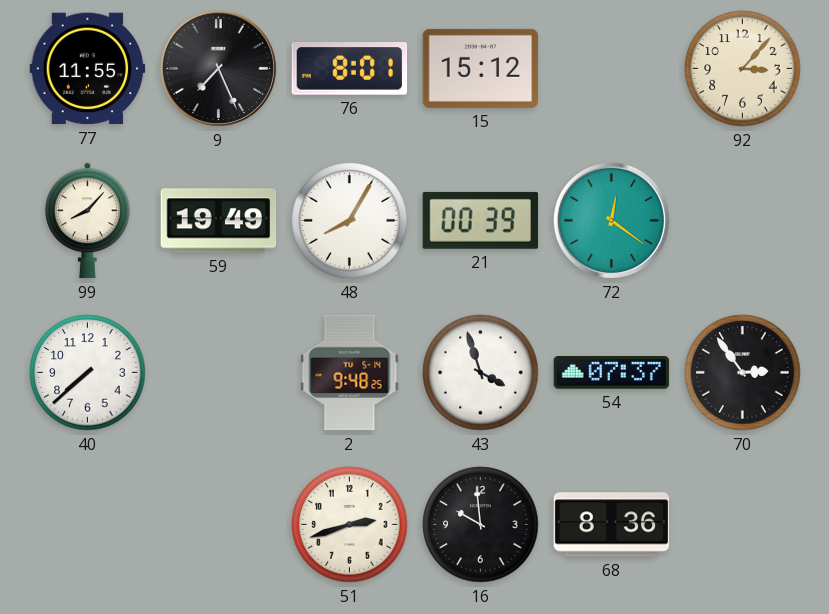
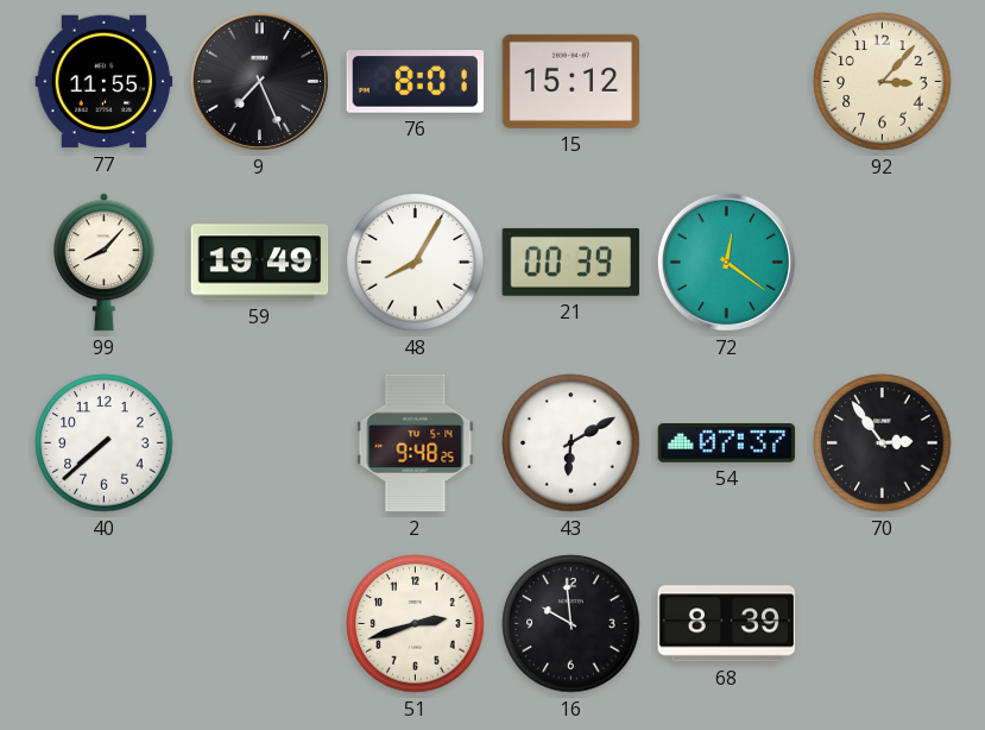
43: 3:57 -> 6:10 (572, 443)
68: 8:36 -> 8:39 (727, 624)
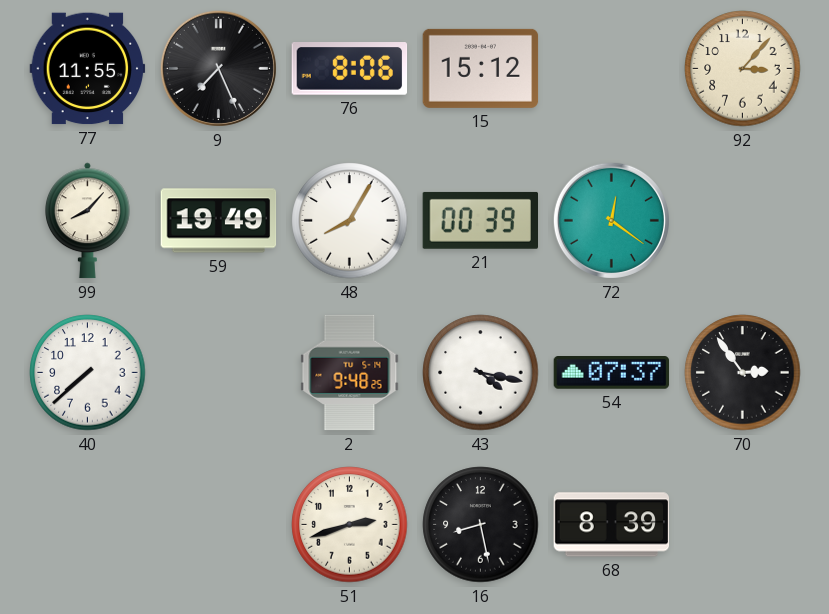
76: 8:01 -> 8:06 (350, 69)
43: 6:10 -> 4:17 (481, 373)
16: 9:59 -> 8:28 (481, 525)
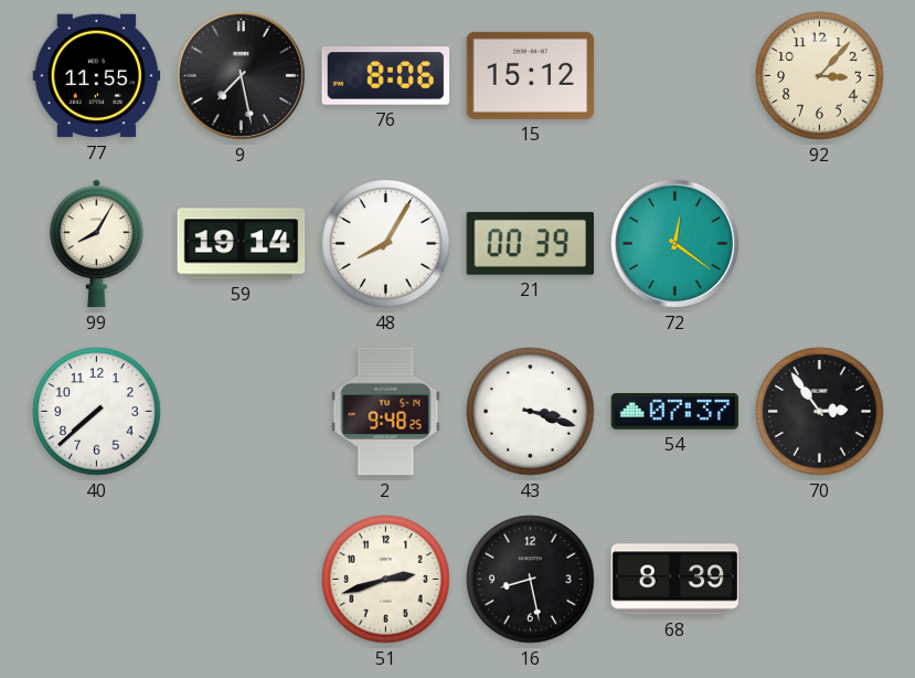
9: 7:26 -> 7:28 (241, 75)
99: 8:07 -> 8:05 (97, 244)
59: 19:49 -> 19:14 (242, 244)
43: 4:17 -> 3:18 (531, 412)
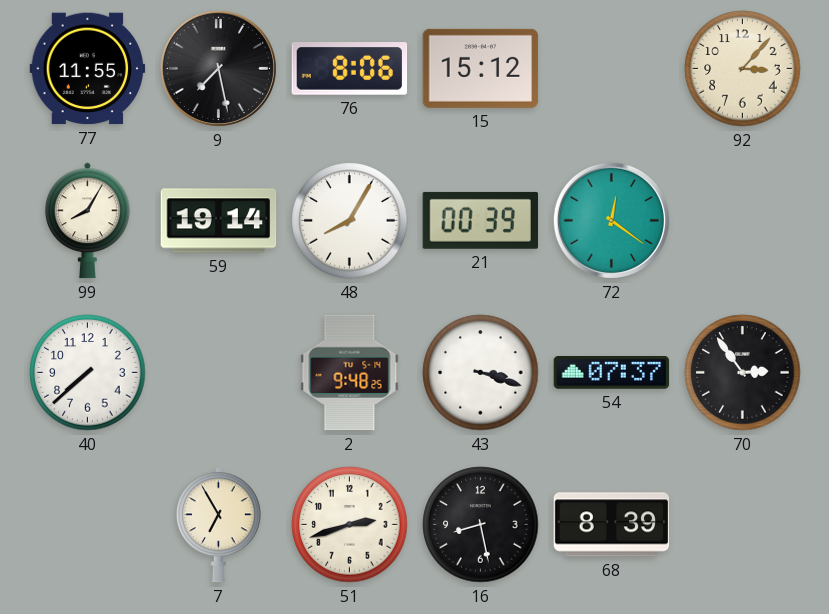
7: none -> 6:55 (219, 525)
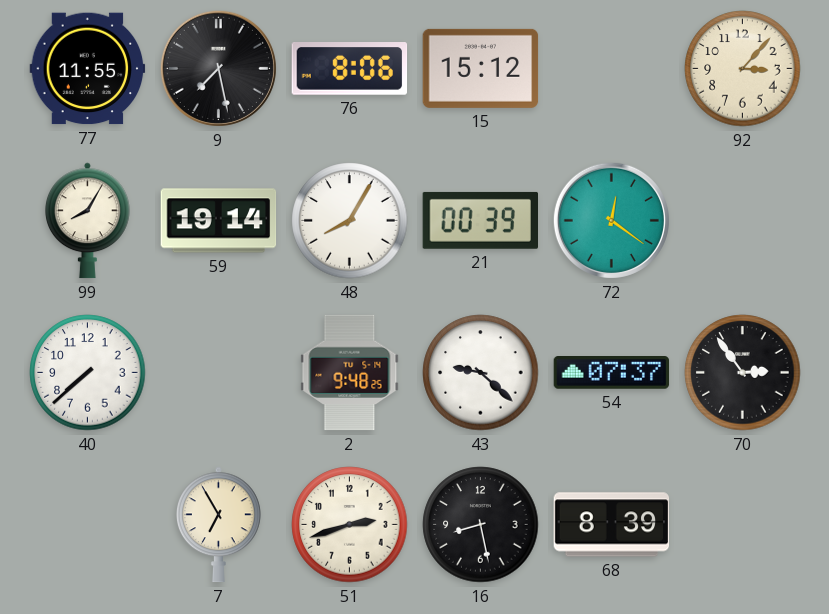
43: 3:18 -> 9:22 (481, 373)
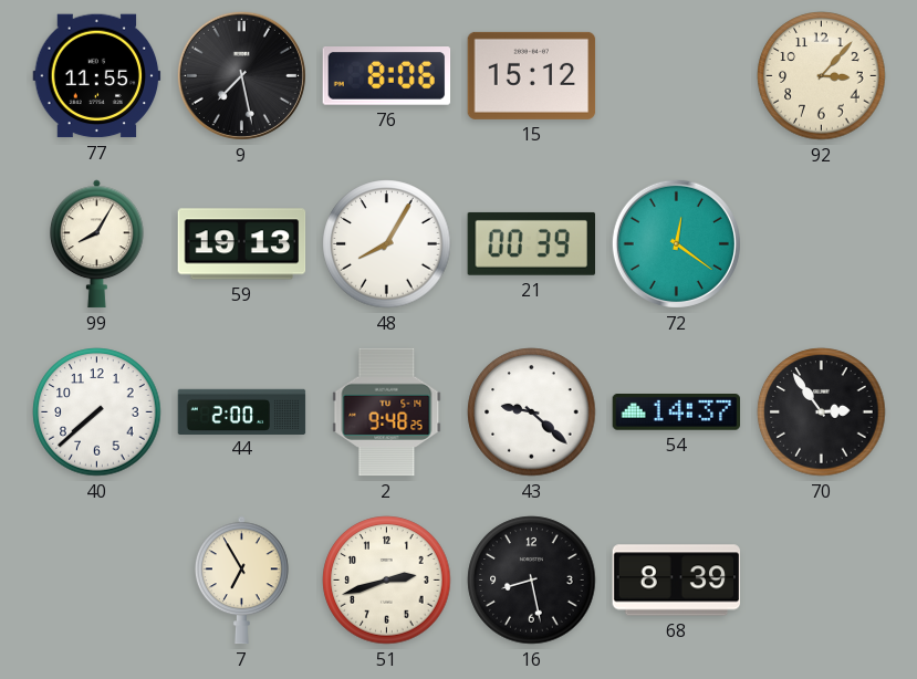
59: 19:14 -> 19:13 (242, 244)
44: none -> 2:00 (242, 411)
54: 07:37 -> 14:37 (677, 412)
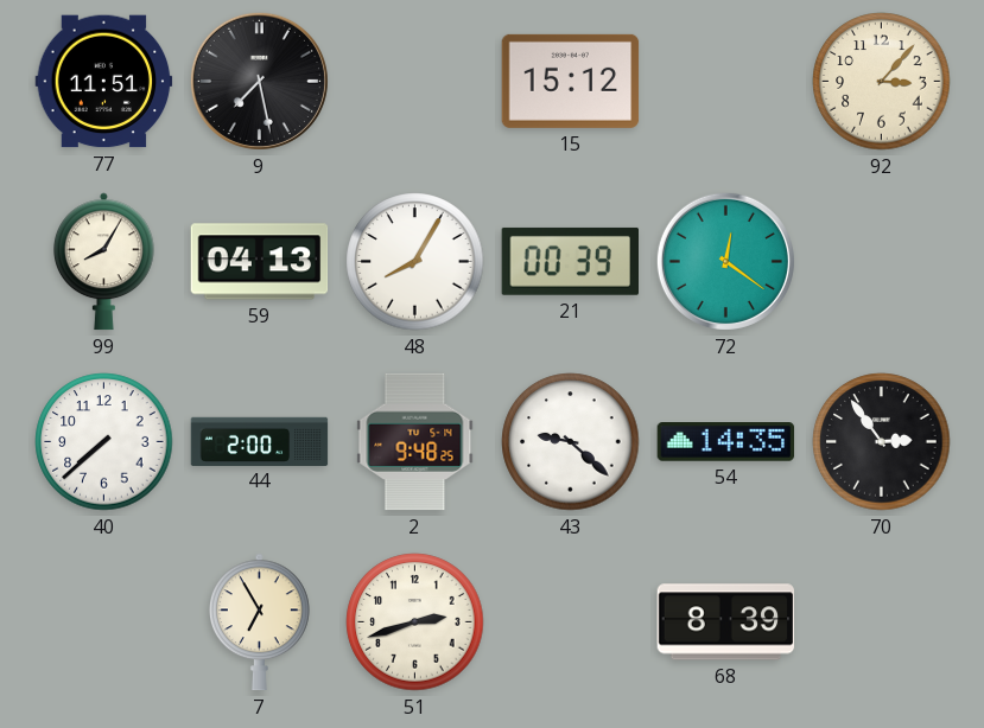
77: 11:55 -> 11:51 (104, 82)
76: 8:06 -> none (387, 76)
59: 19:13 -> 04:13 (260, 262)
54: 14:37 -> 14:35 (726, 442)
16: 8:28 -> none (532, 581)
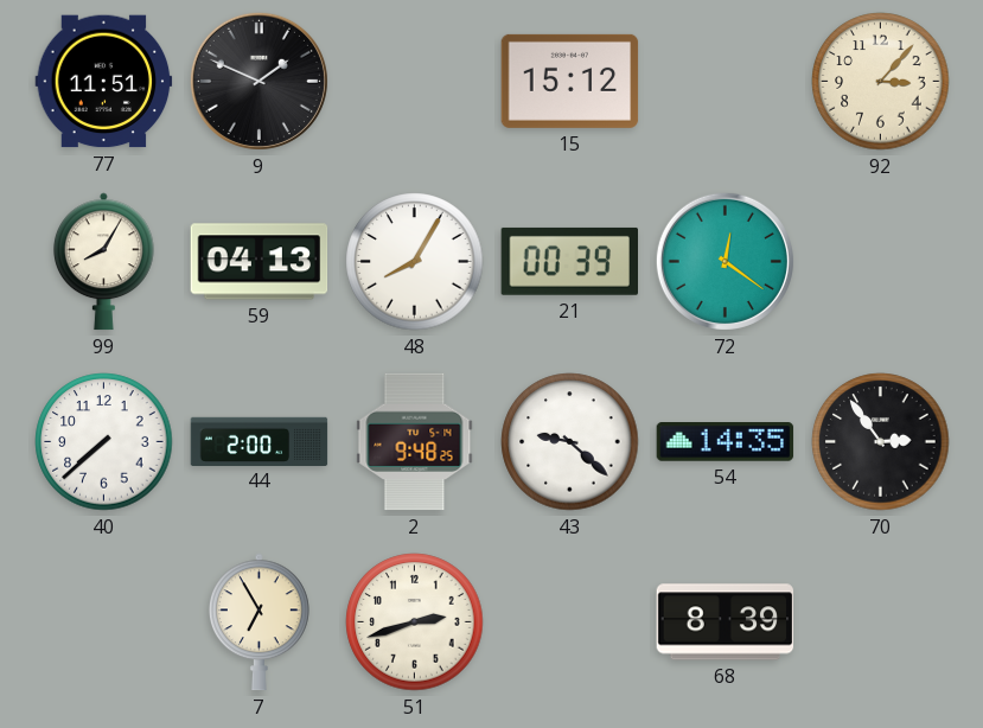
9: 7:28 -> 1:49 (258, 81)
